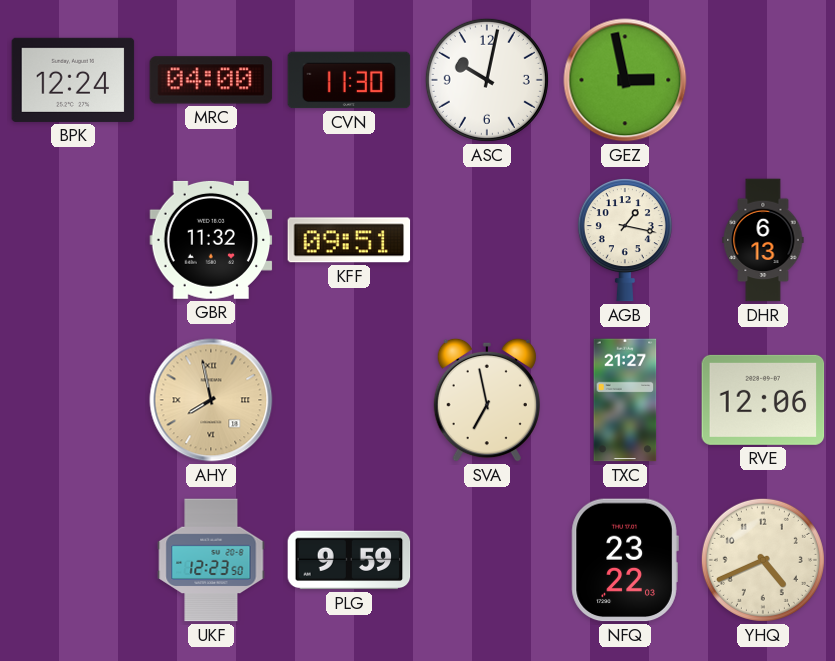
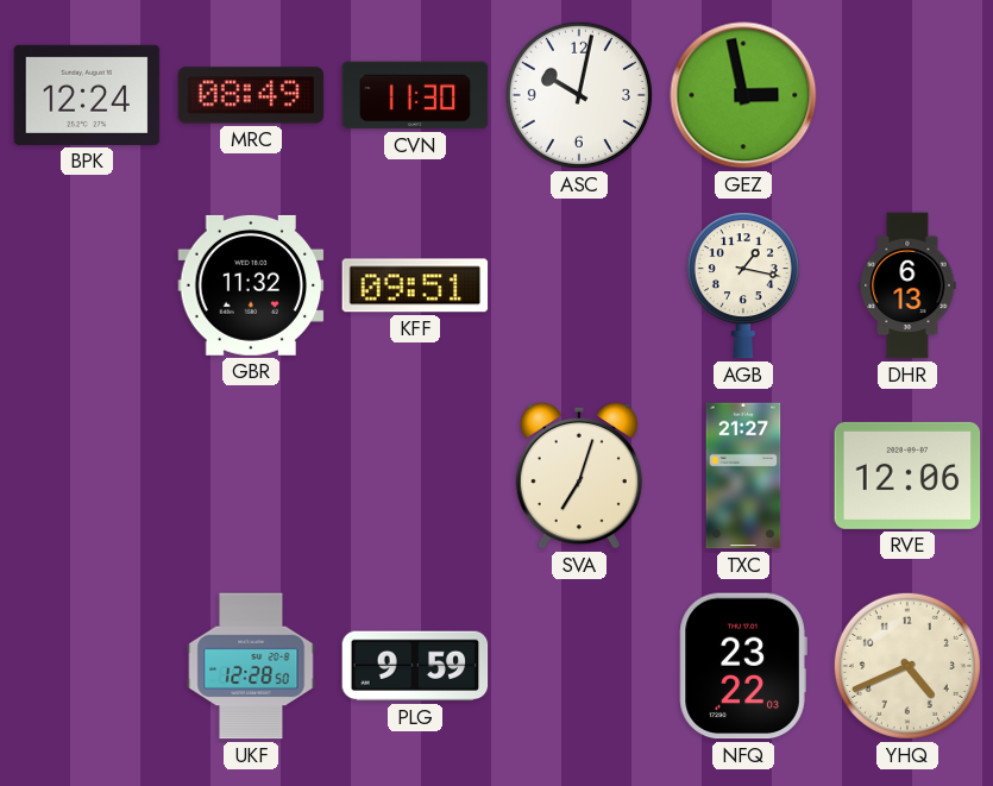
MRC: 04:00 -> 08:49 (251, 95)
AHY: 7:58 -> none (211, 400)
SVA: 6:58 -> 7:03 (579, 476)
UKF: 12:23 -> 12:28 (251, 666)
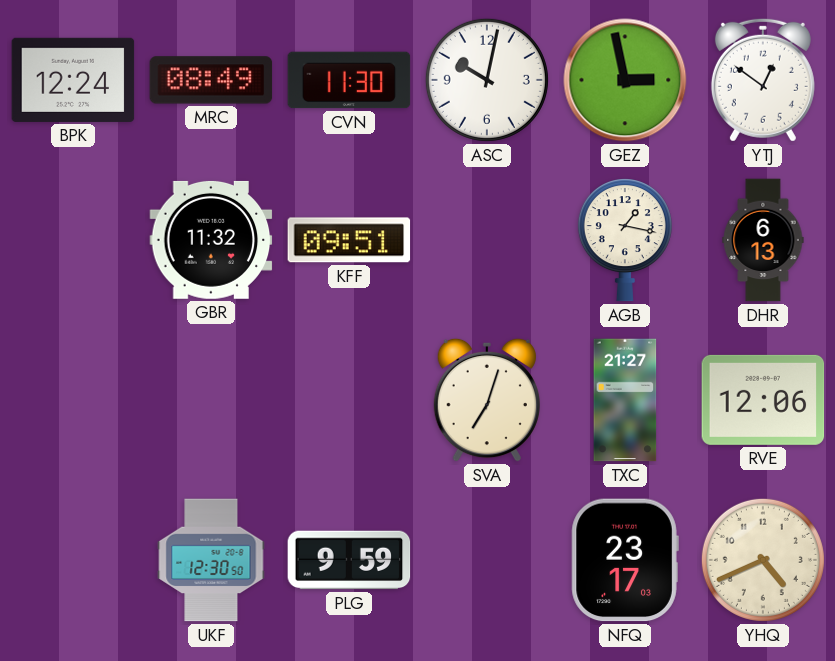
YTJ: none -> 12:51 (763, 80)
UKF: 12:28 -> 12:30 (211, 560)
NFQ: 23:22 -> 23:17 (625, 560)
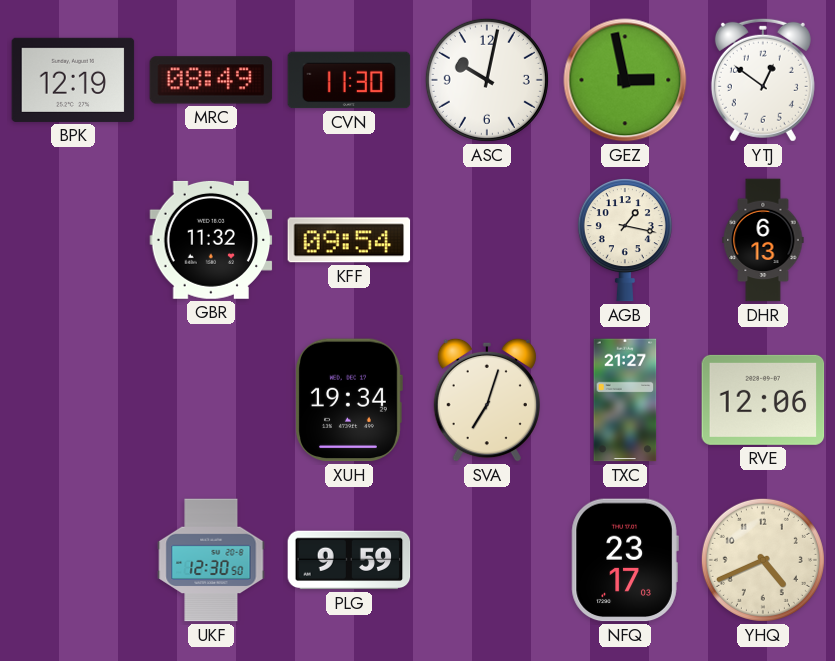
BPK: 12:24 -> 12:19 (73, 80)
KFF: 09:51 -> 09:54 (349, 240)
XUH: none -> 19:34 (349, 400)
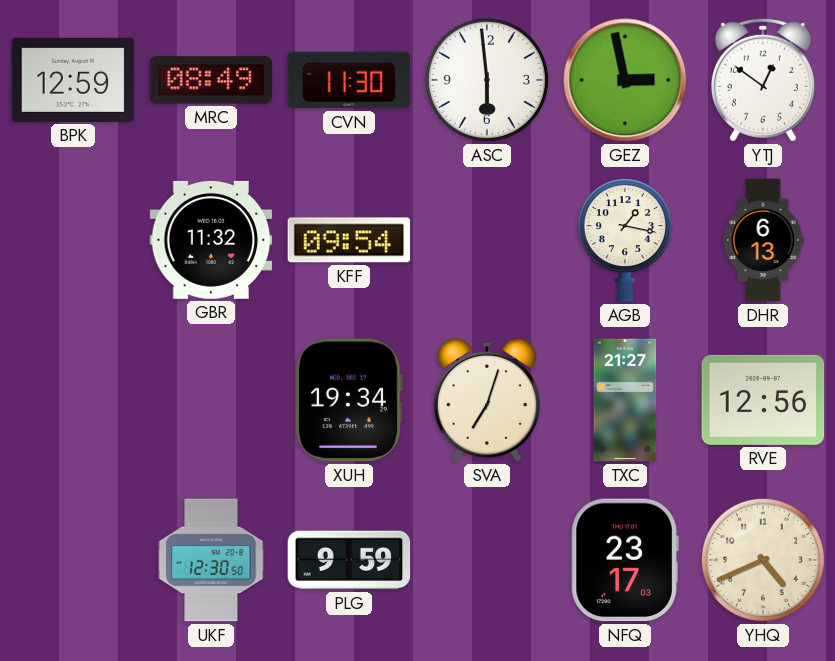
BPK: 12:19 -> 12:59 (73, 80)
ASC: 10:02 -> 5:59 (487, 80)
RVE: 12:06 -> 12:56 (763, 400)
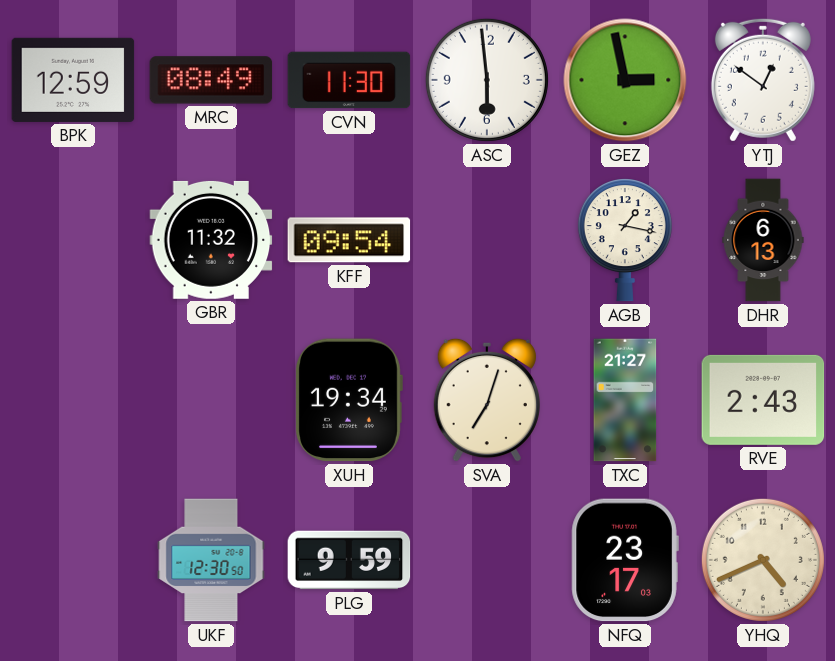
RVE: 12:56 -> 2:43 (763, 400)
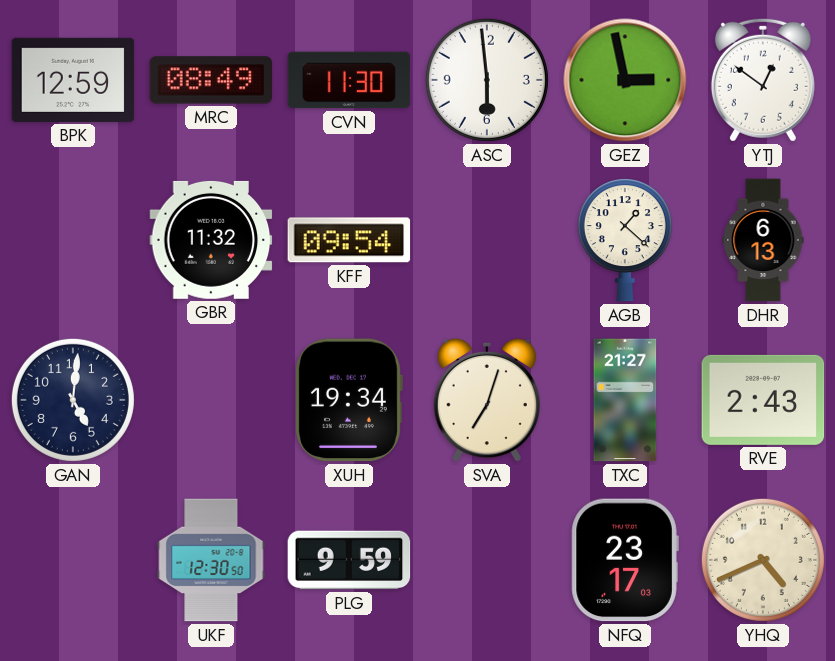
AGB: 1:17 -> 1:22 (625, 240)
GAN: none -> 5:01 (73, 400)
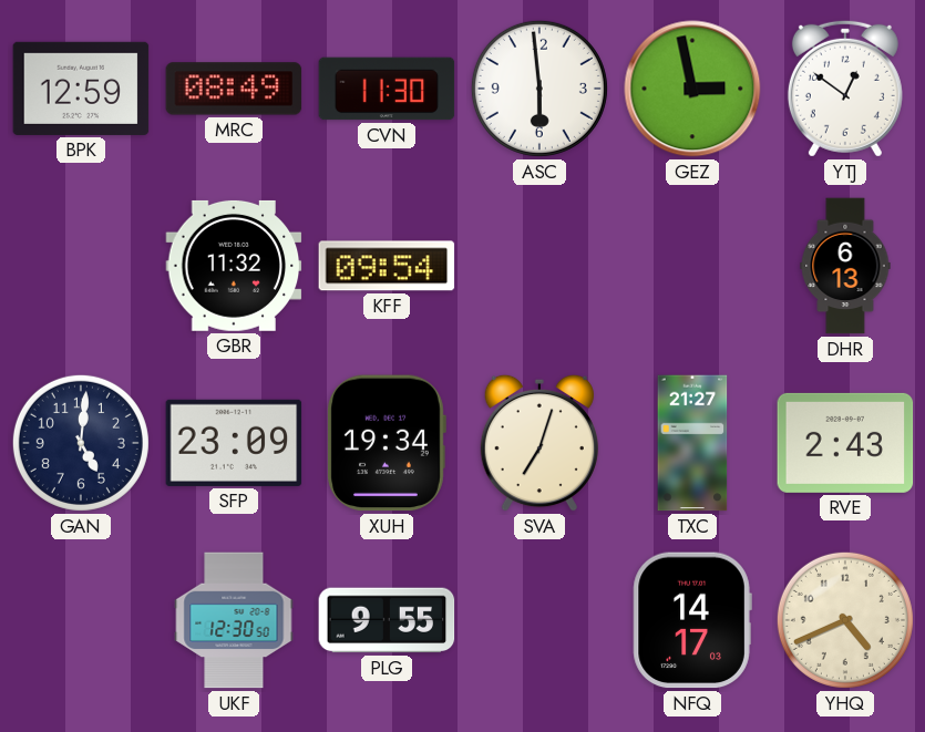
AGB: 1:22 -> none (625, 240)
SFP: none -> 23:09 (234, 443)
PLG: 9:59 -> 9:55 (387, 620)
NFQ: 23:17 -> 14:17 (692, 620)
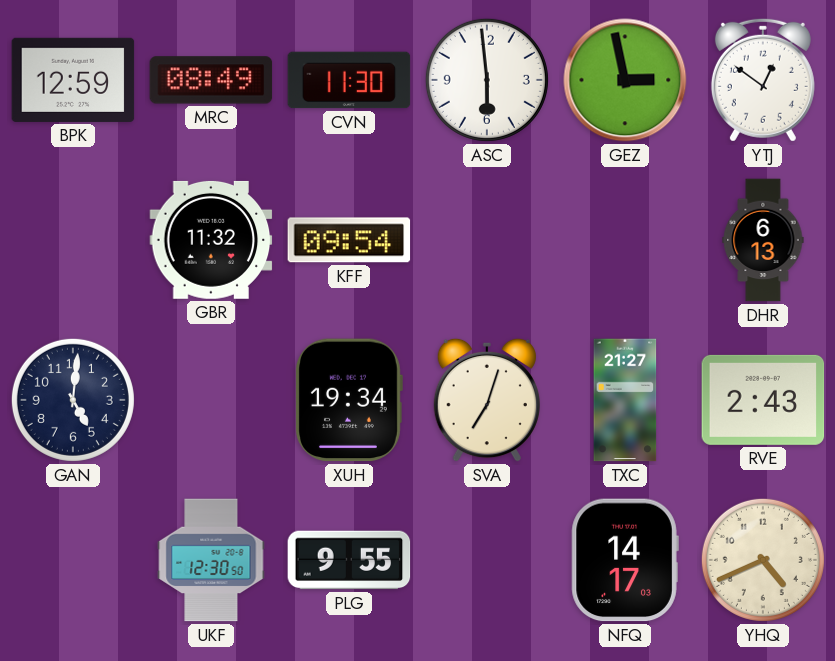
SFP: 23:09 -> none (234, 443)
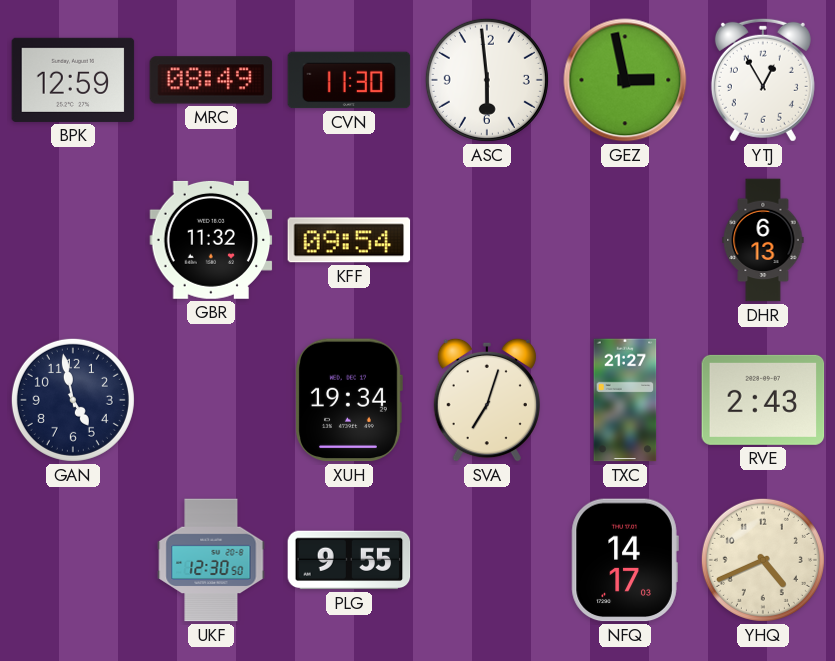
YTJ: 12:51 -> 12:55 (763, 80)
GAN: 5:01 -> 4:58 (73, 400)
